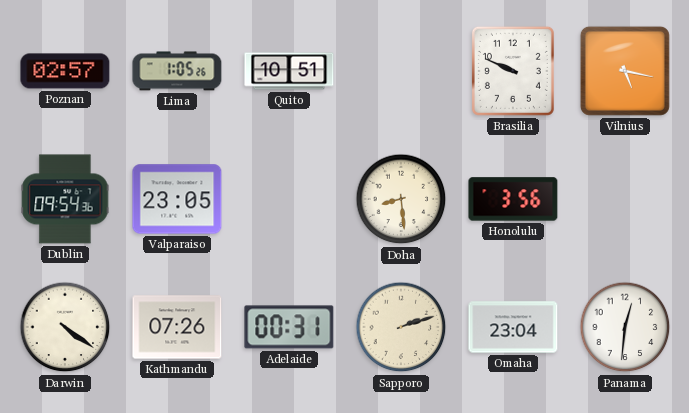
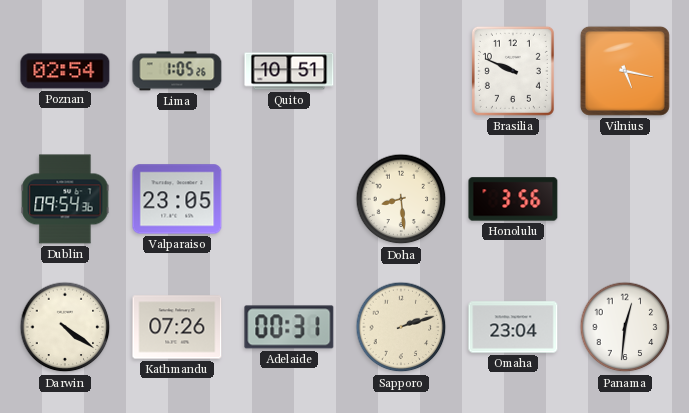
Poznan: 02:57 -> 02:54 (65, 71)
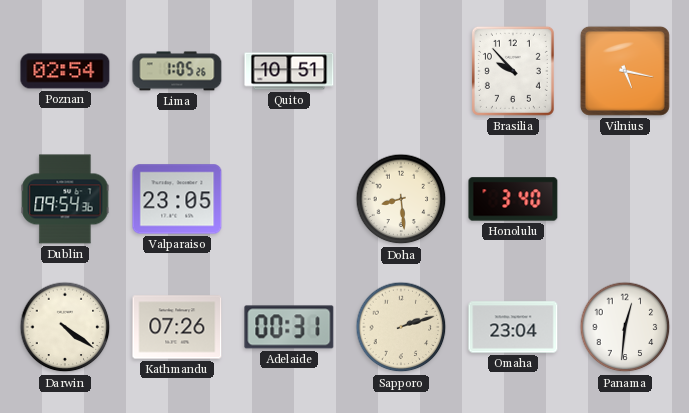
Brasilia: 9:49 -> 9:53 (513, 71)
Honolulu: 3:56 -> 3:40 (513, 199)
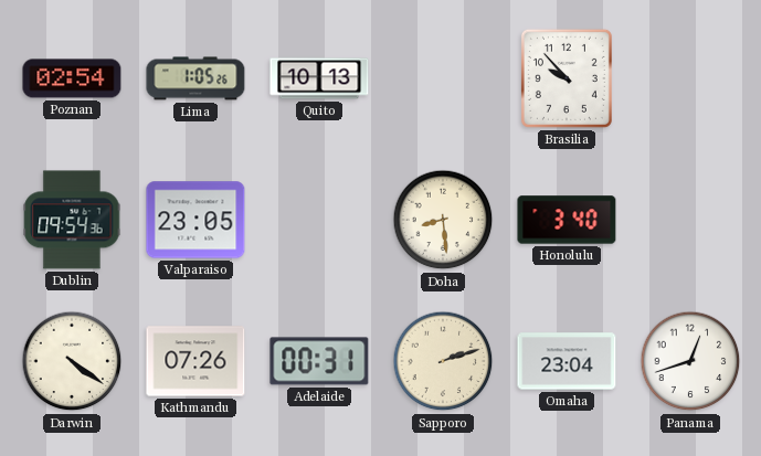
Quito: 10:51 -> 10:13 (319, 78)
Vilnius: 5:17 -> none (625, 71)
Panama: 12:31 -> 12:42 (690, 361)
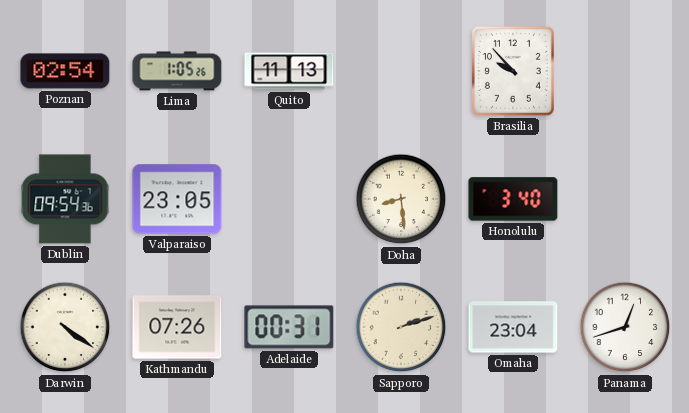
Quito: 10:13 -> 11:13 (289, 71)
